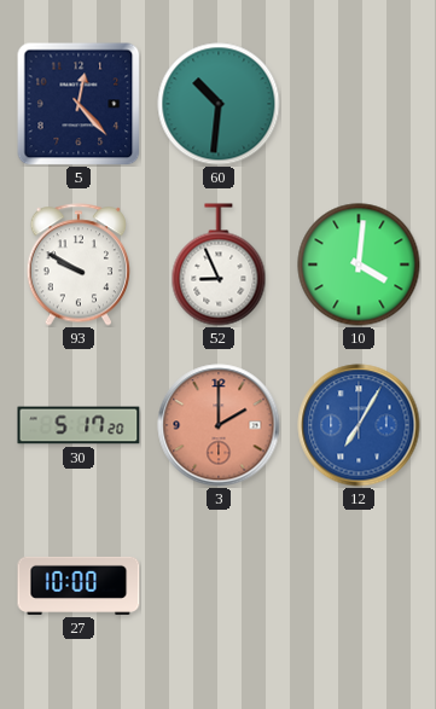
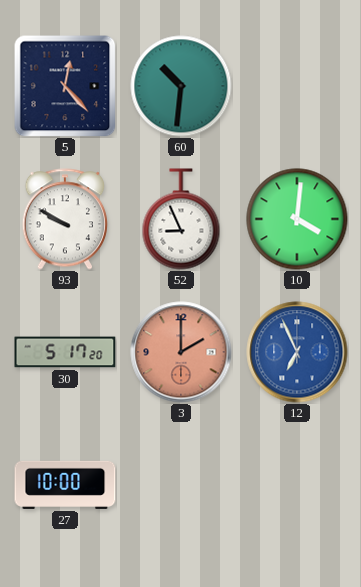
12: 7:05 -> 6:56 (297, 352)
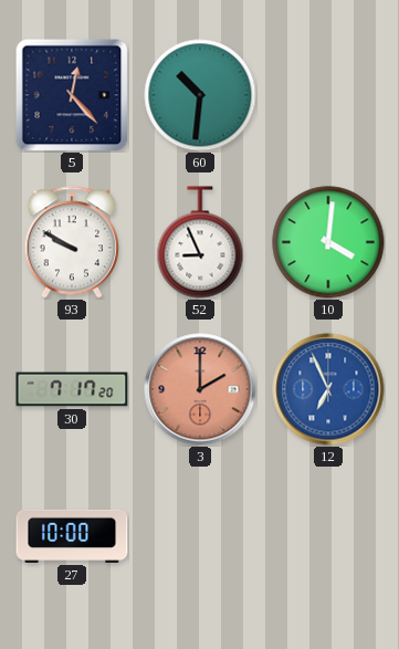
30: 5:17 -> 7:17 (72, 389)
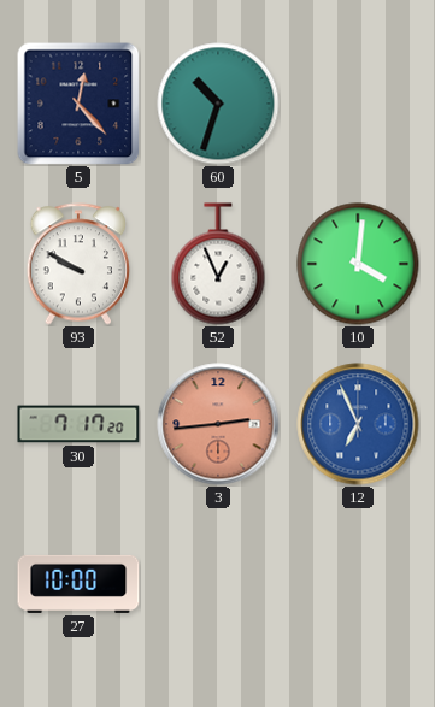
60: 10:31 -> 10:33 (218, 104)
52: 8:56 -> 12:56 (218, 264)
3: 2:00 -> 2:44 (218, 424)
